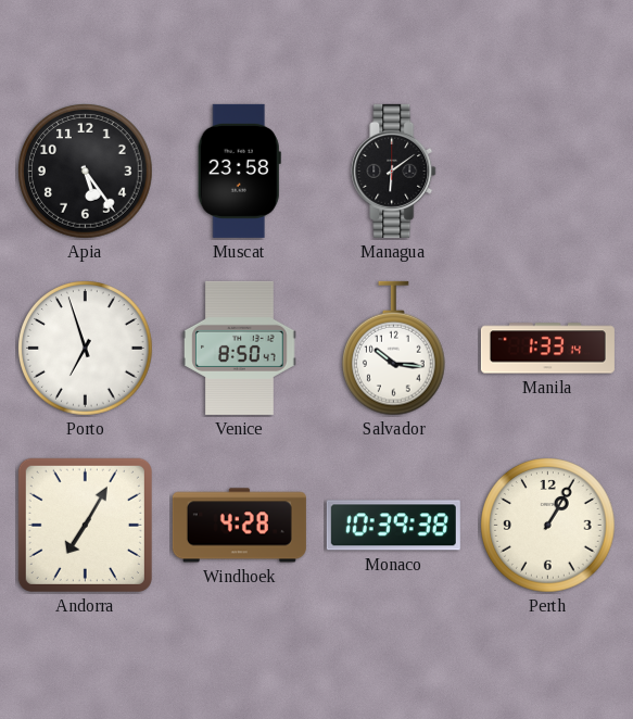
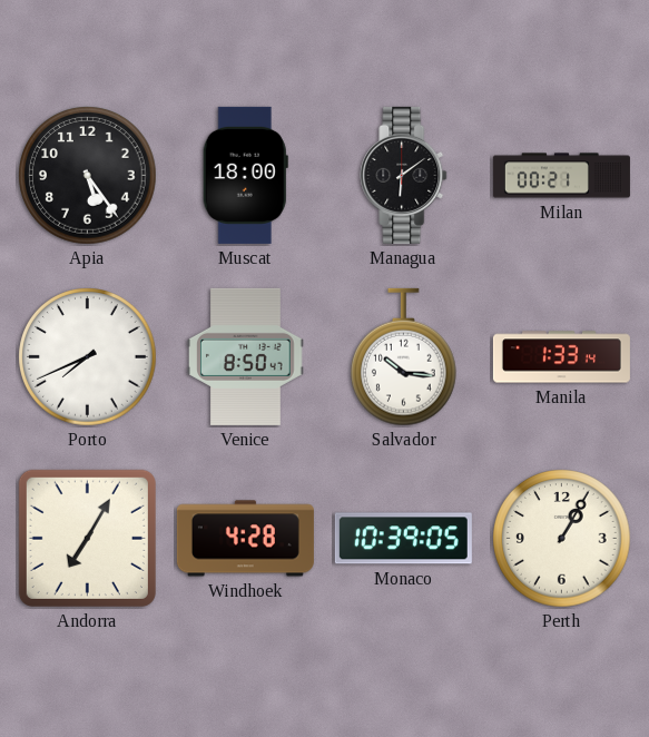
Muscat: 23:58 -> 18:00 (245, 175)
Milan: none -> 00:21 (561, 176)
Porto: 6:57 -> 7:41 (88, 357)
Monaco: 10:39:38 -> 10:39:05 (403, 539)
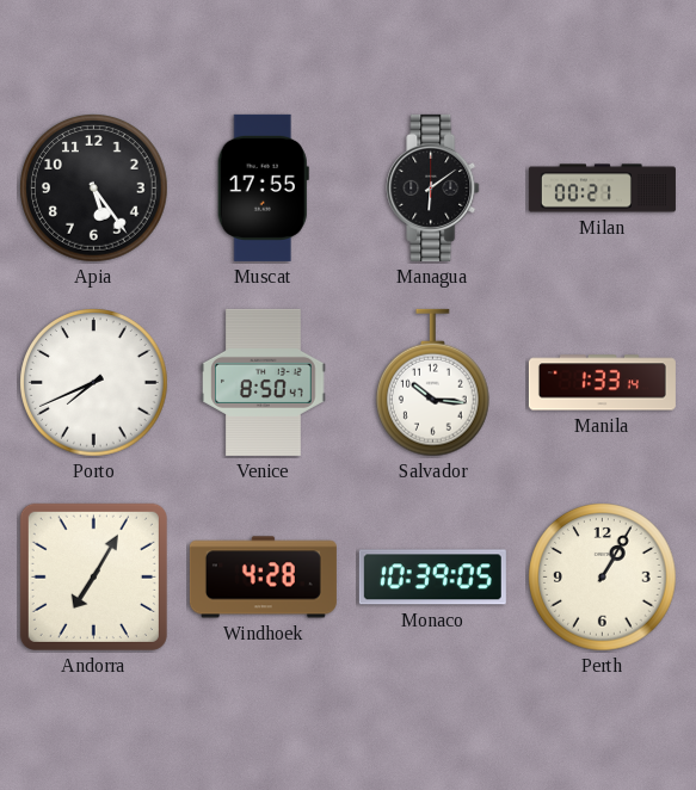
Muscat: 18:00 -> 17:55 (263, 187)
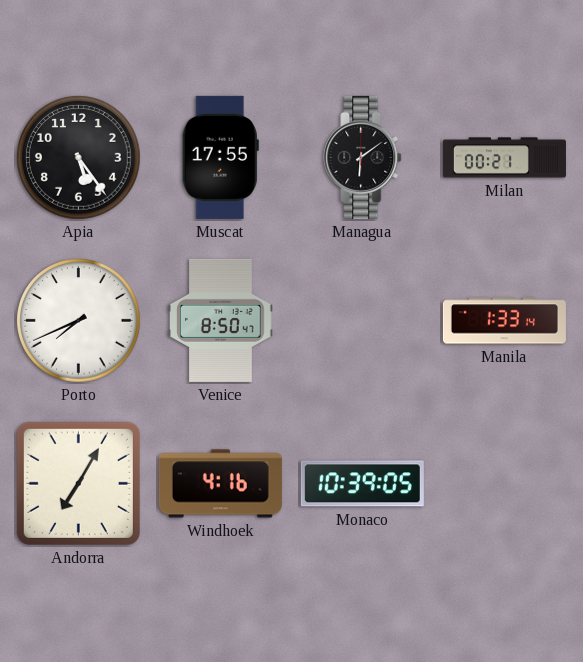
Salvador: 10:16 -> none (433, 383)
Windhoek: 4:28 -> 4:16 (220, 484)
Perth: 1:05 -> none (603, 578)
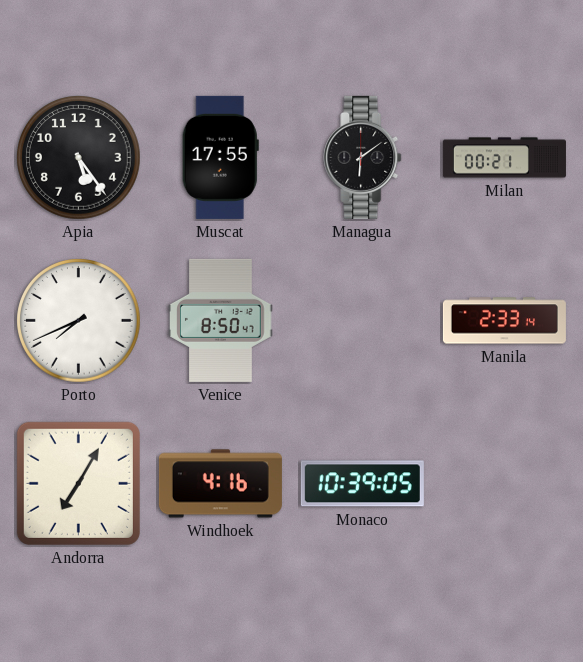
Manila: 1:33 -> 2:33 (504, 321)
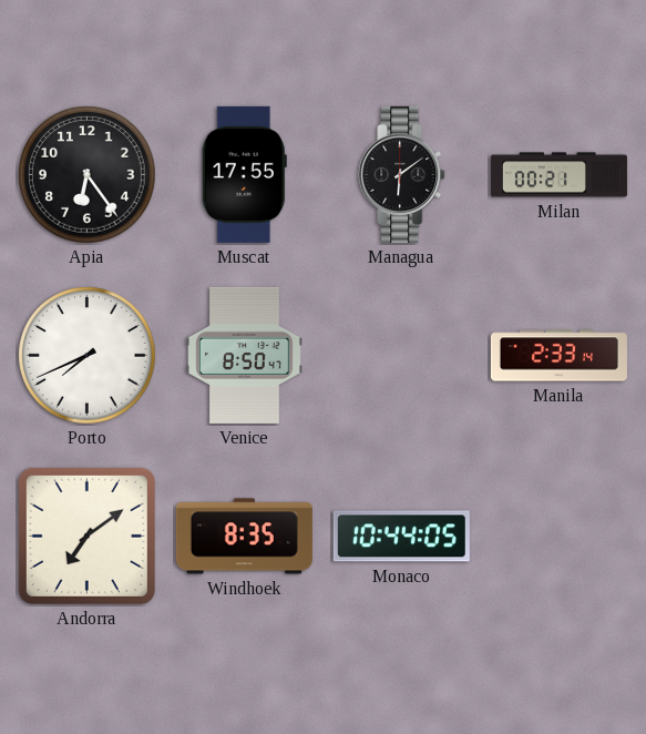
Apia: 5:24 -> 6:24 (88, 175)
Andorra: 7:05 -> 7:09 (86, 536)
Windhoek: 4:16 -> 8:35 (244, 537)
Monaco: 10:39 -> 10:44 (401, 537)
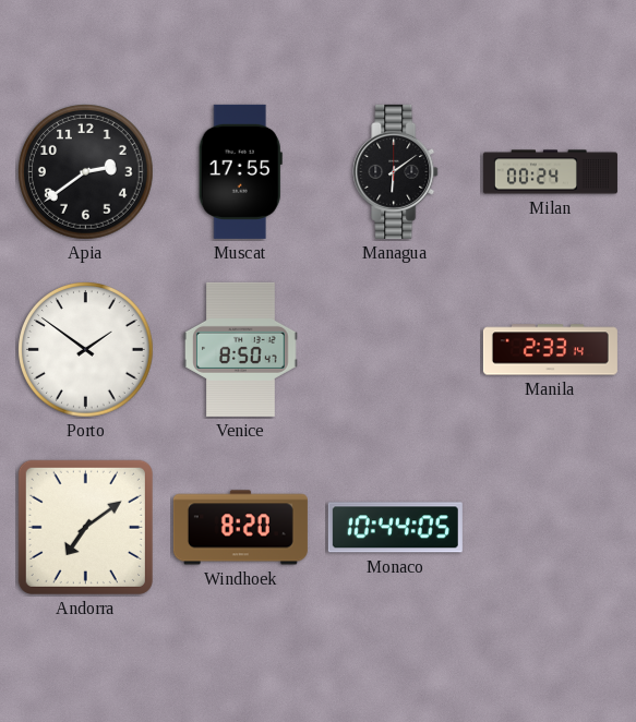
Apia: 6:24 -> 2:39 (86, 172)
Milan: 00:21 -> 00:24 (550, 172)
Porto: 7:41 -> 1:51 (86, 350)
Windhoek: 8:35 -> 8:20 (240, 528)
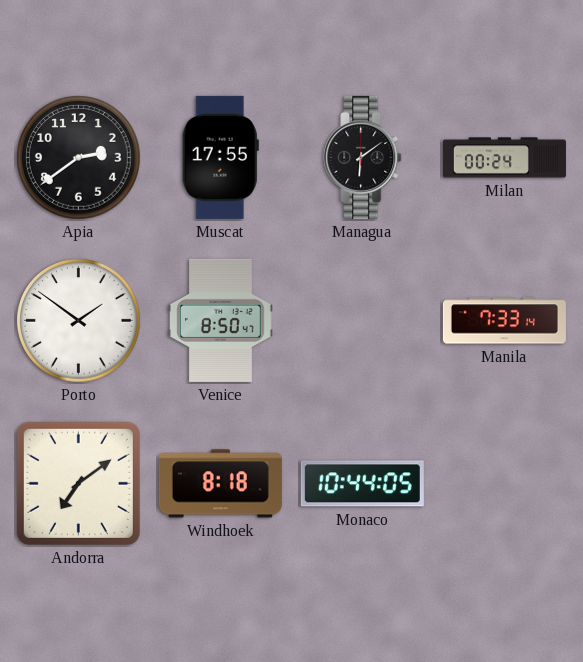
Manila: 2:33 -> 7:33 (504, 321)
Windhoek: 8:20 -> 8:18 (220, 484)
